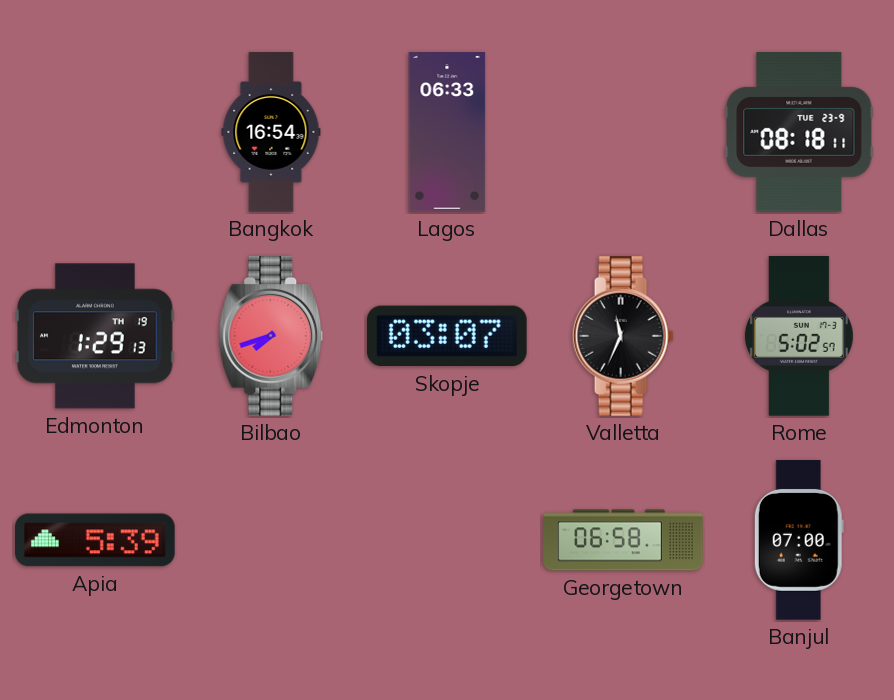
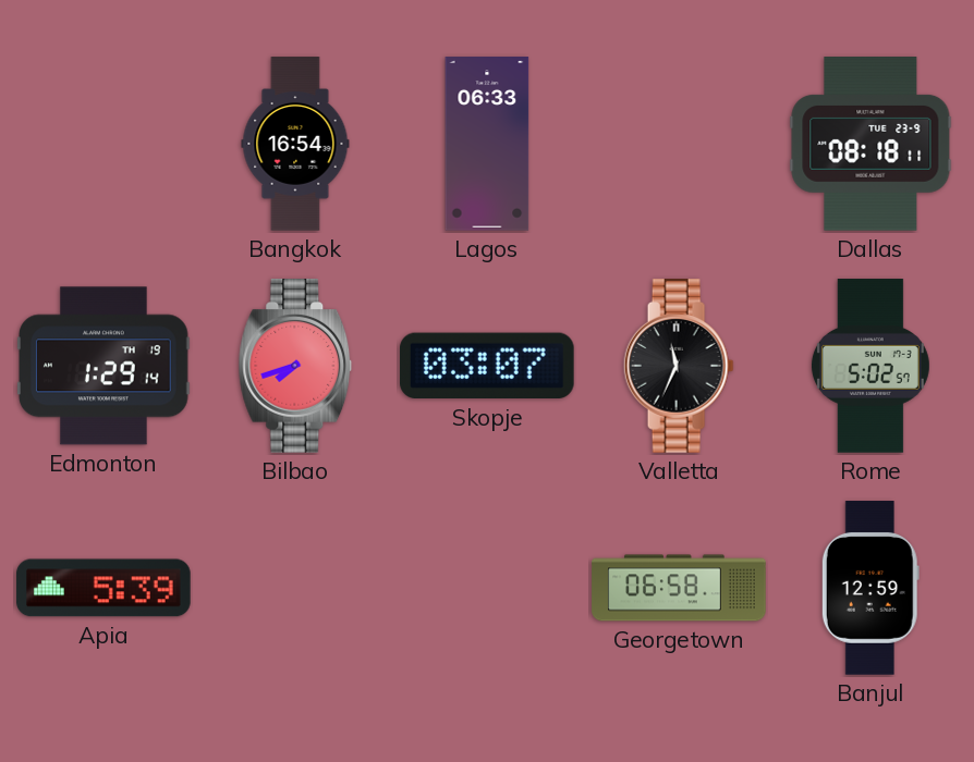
Edmonton: 1:29:13 -> 1:29:14 (105, 366)
Banjul: 07:00 -> 12:59 (870, 588)
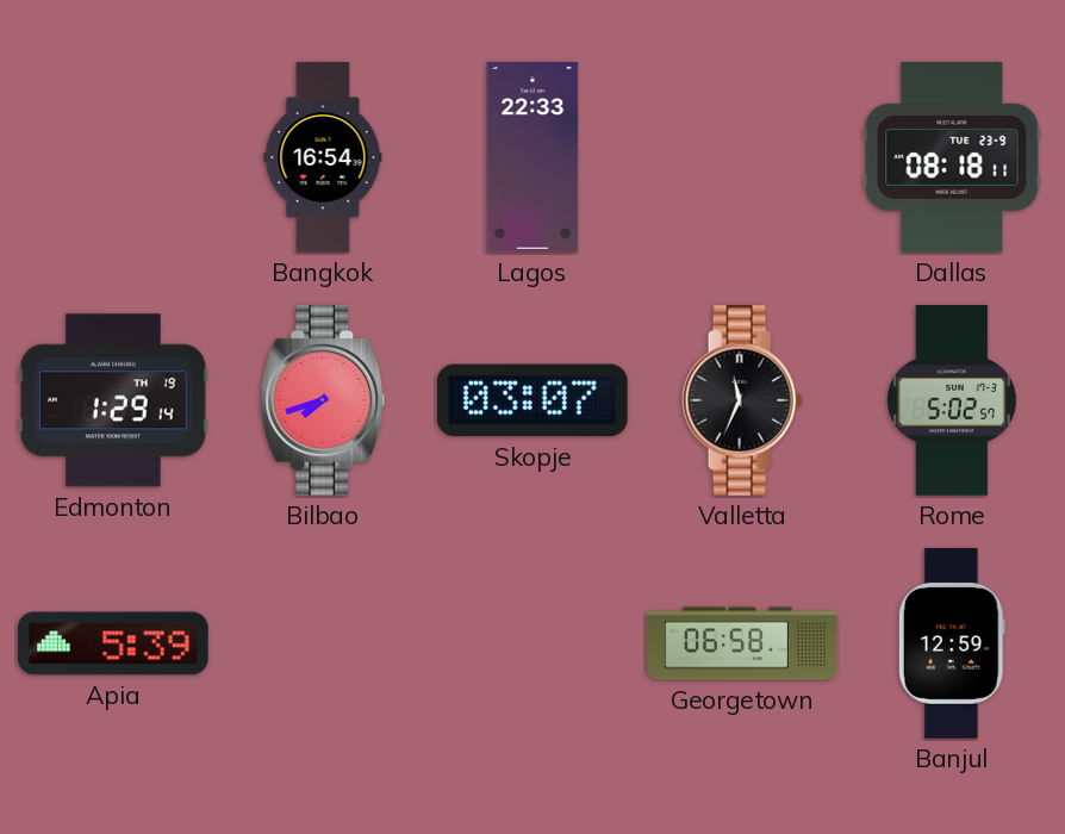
Lagos: 06:33 -> 22:33 (532, 157)
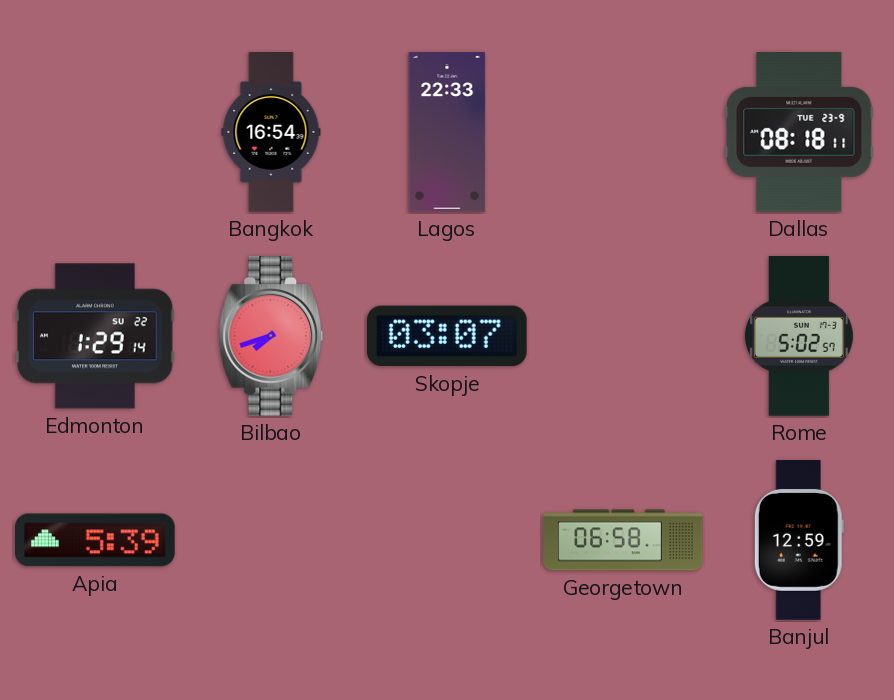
Edmonton date: TH 19 -> SU 22 (96, 336)
Valletta: 11:34 -> none (742, 400)
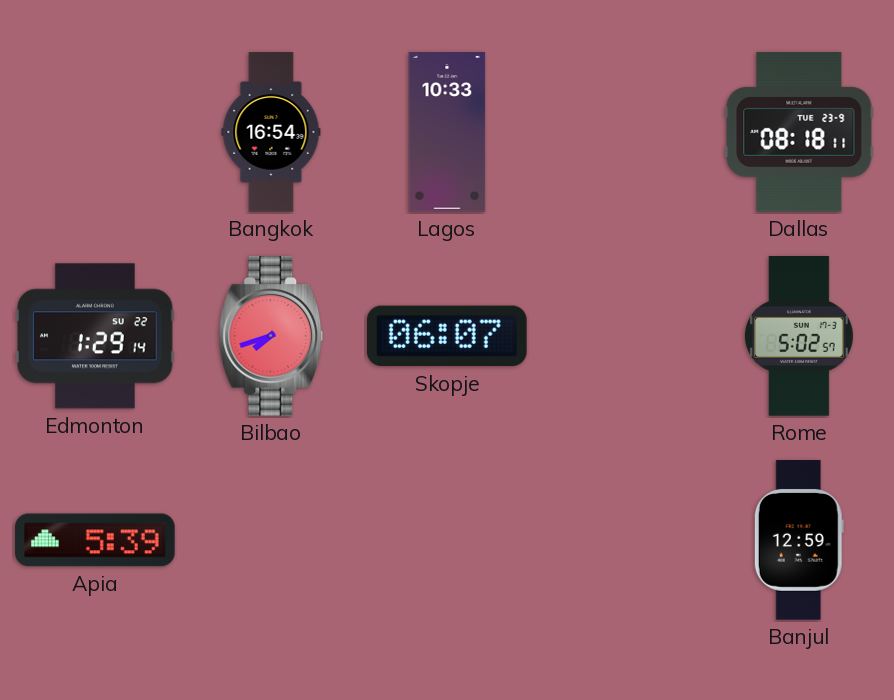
Lagos: 22:33 -> 10:33 (447, 132)
Skopje: 03:07 -> 06:07 (447, 336)
Georgetown: 06:58 -> none (623, 540)
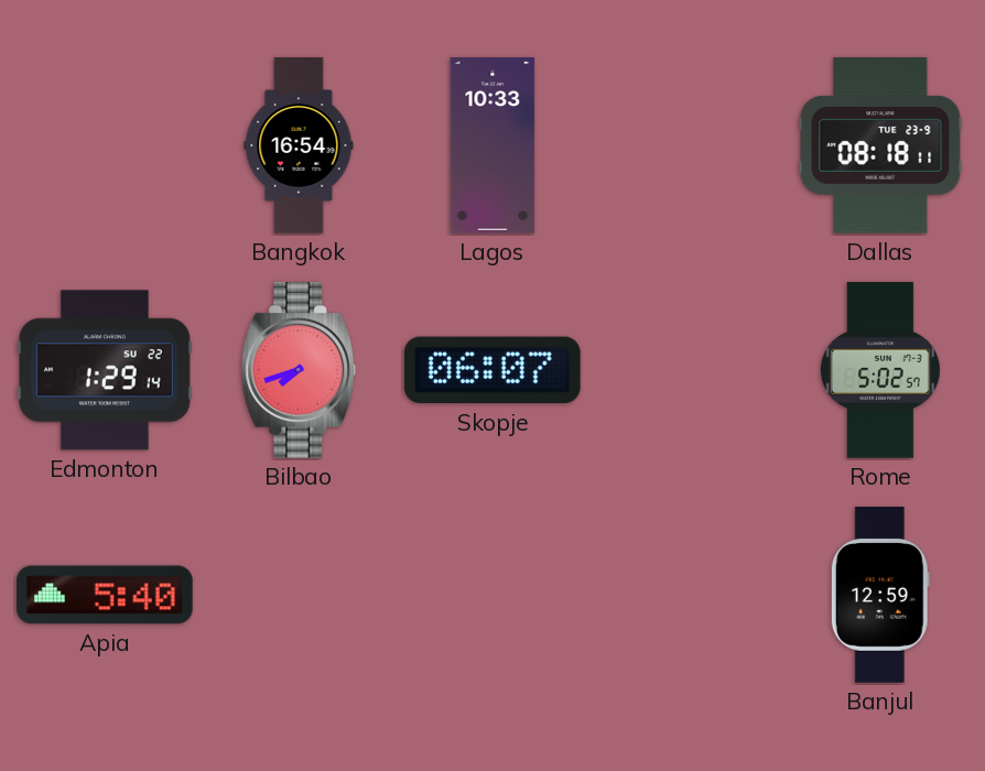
Apia: 5:39 -> 5:40 (105, 595)
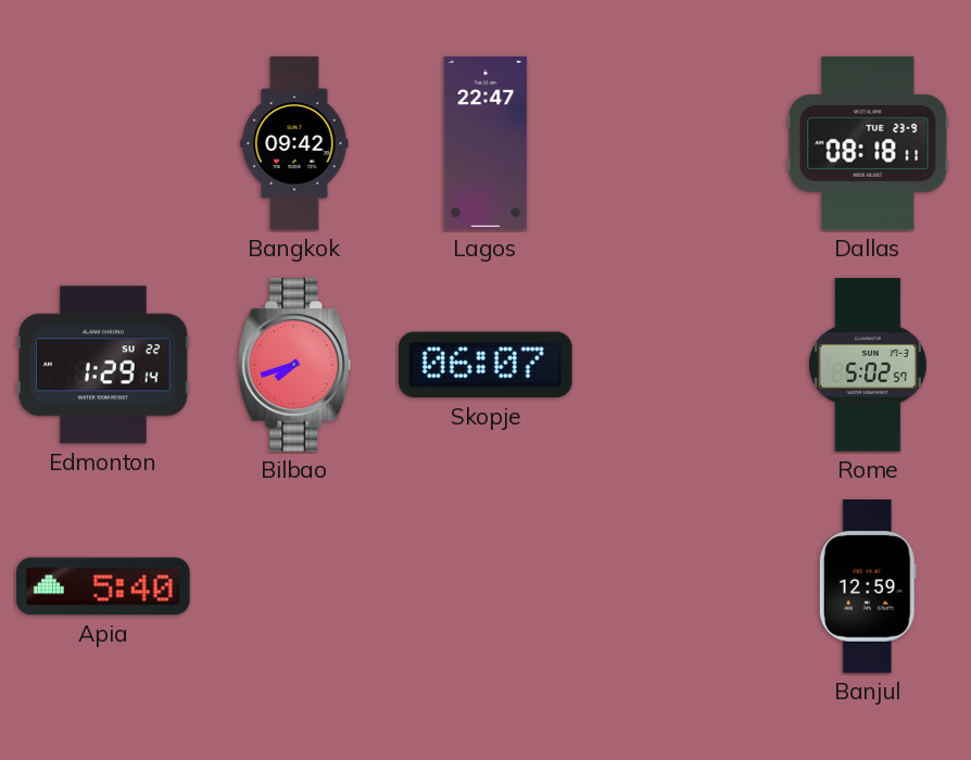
Bangkok: 16:54 -> 09:42 (294, 143)
Lagos: 10:33 -> 22:47 (485, 143)
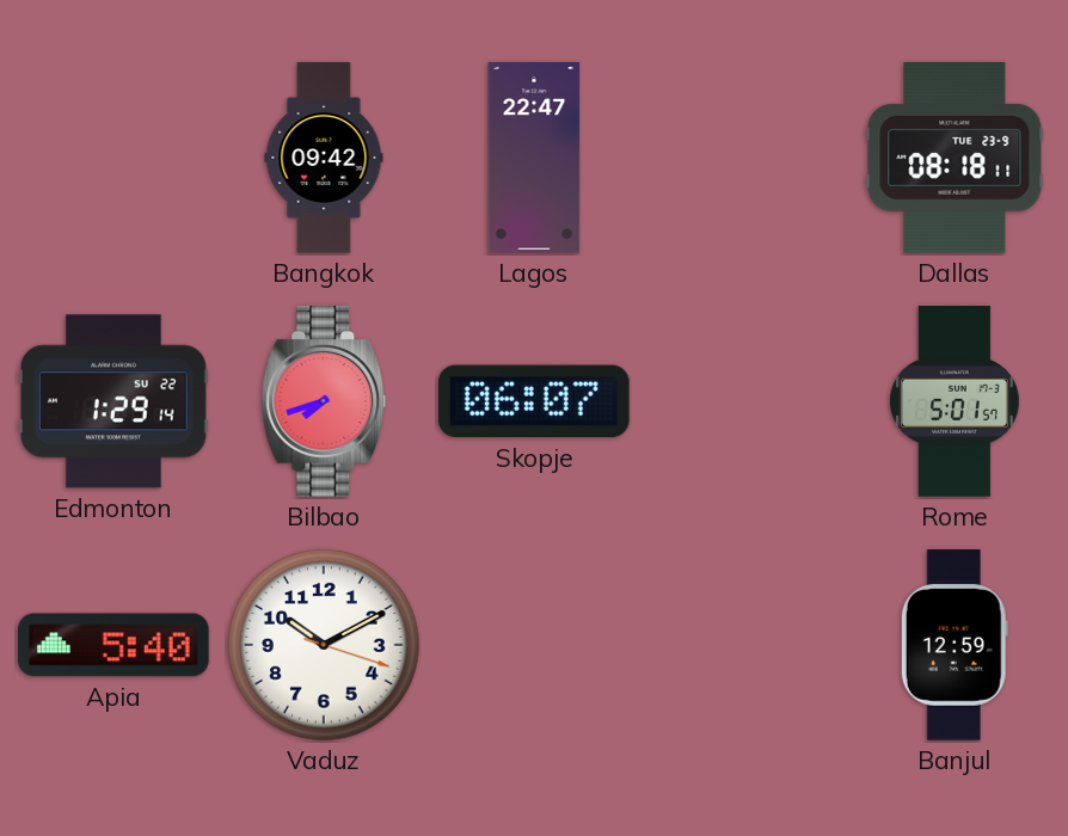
Rome: 5:02 -> 5:01 (955, 401)
Vaduz: none -> 10:10 (324, 645)
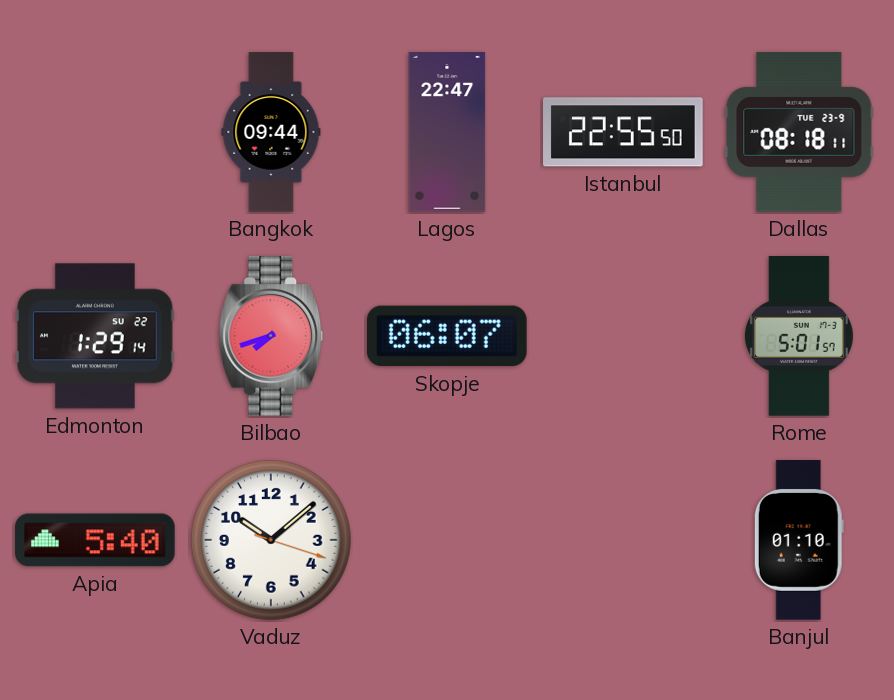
Bangkok: 09:42 -> 09:44 (271, 132)
Istanbul: none -> 22:55 (623, 132)
Vaduz: 10:10 -> 10:08 (271, 540)
Banjul: 12:59 -> 01:10 (799, 540)
